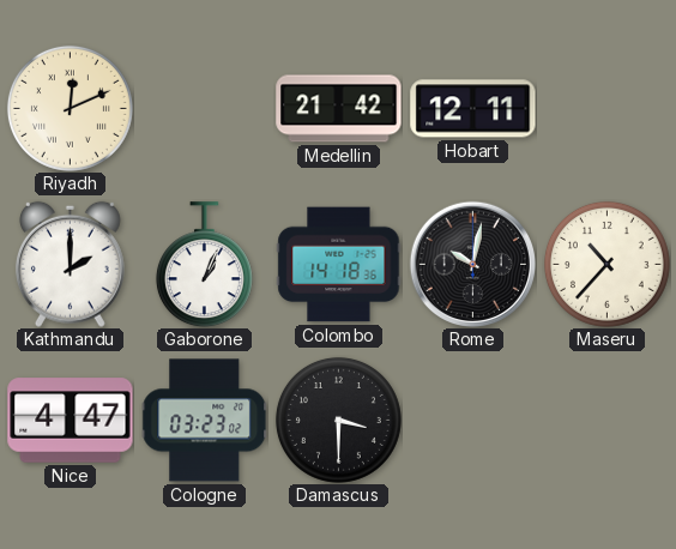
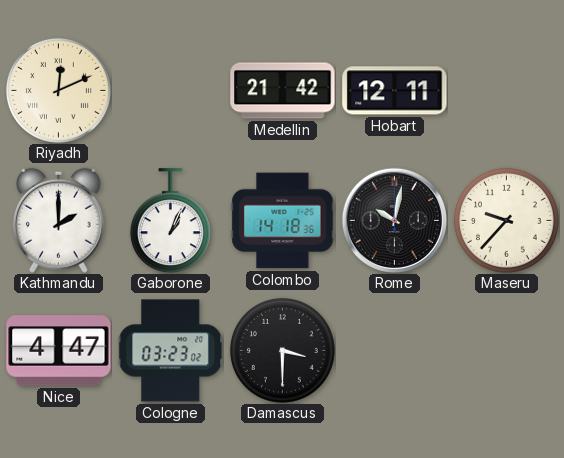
Maseru: 10:37 -> 9:37 (506, 220)
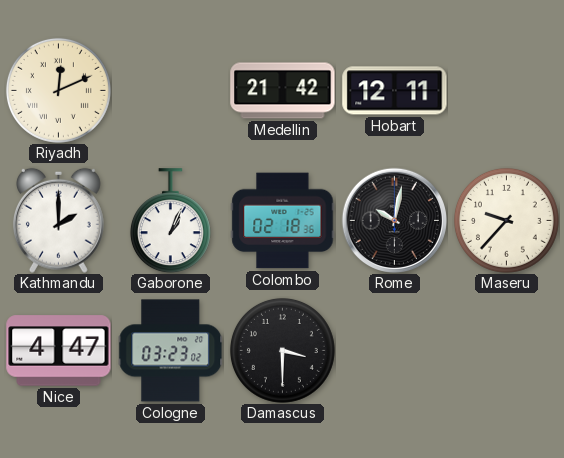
Colombo: 14:18 -> 02:18 (283, 221)
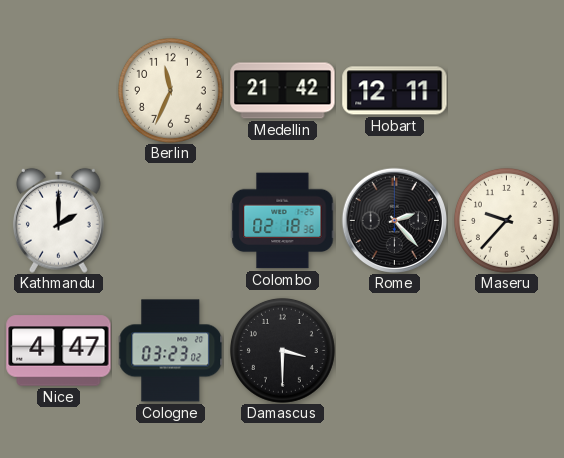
Riyadh: 12:11 -> none (58, 90)
Berlin: none -> 11:34 (170, 90)
Gaborone: 1:04 -> none (170, 221)
Rome: 10:02 -> 2:23 (394, 220)
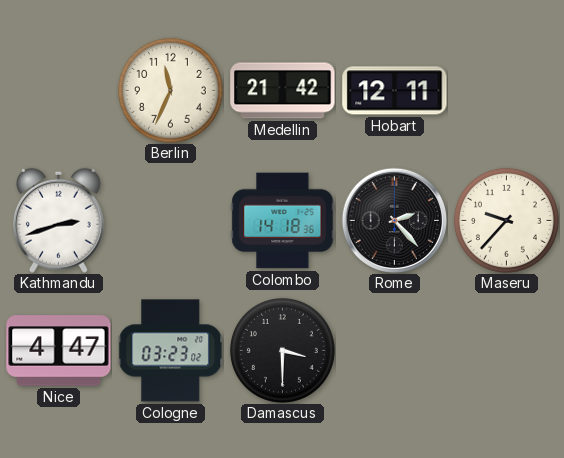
Kathmandu: 2:00 -> 2:42 (58, 220)
Colombo: 02:18 -> 14:18 (283, 221)
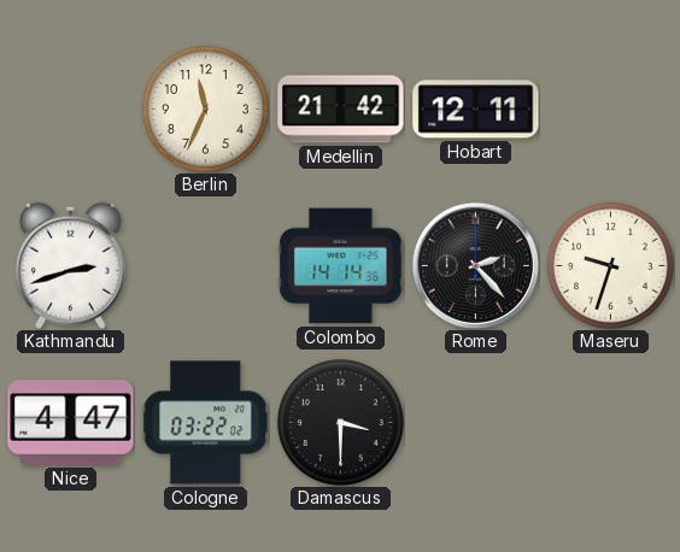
Colombo: 14:18 -> 14:14 (341, 266)
Maseru: 9:37 -> 9:33 (610, 265)
Cologne: 03:23 -> 03:22 (205, 423)
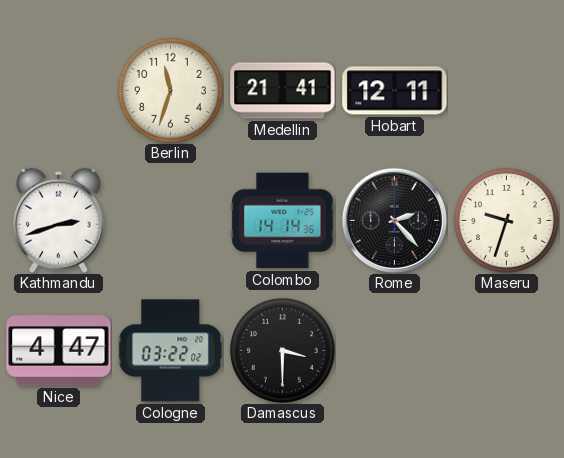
Berlin: 11:34 -> 11:33 (170, 90)
Medellin: 21:42 -> 21:41 (283, 91)
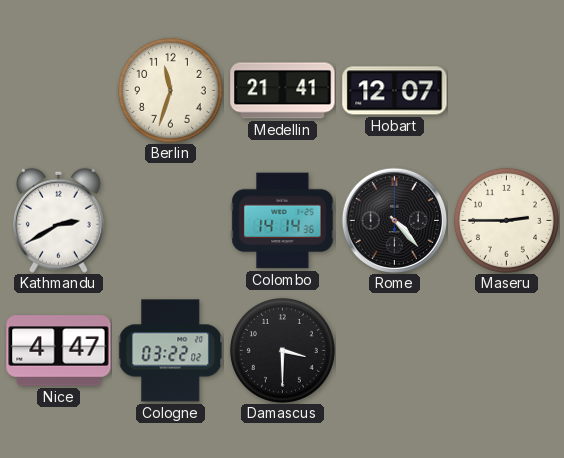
Hobart: 12:11 -> 12:07 (395, 91)
Kathmandu: 2:42 -> 2:40 (58, 220)
Rome: 2:23 -> 4:23 (394, 220)
Maseru: 9:33 -> 2:45 (506, 220)
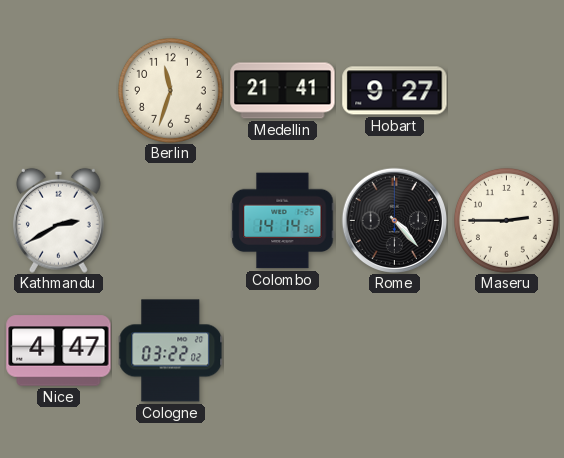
Hobart: 12:07 -> 9:27 (395, 91)
Damascus: 3:30 -> none (282, 350)
